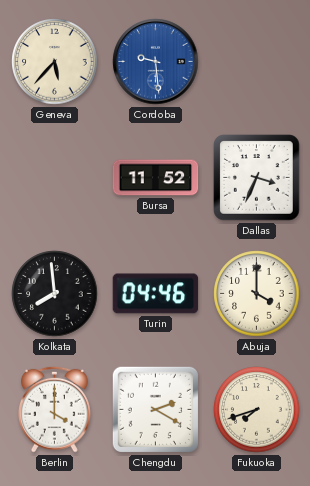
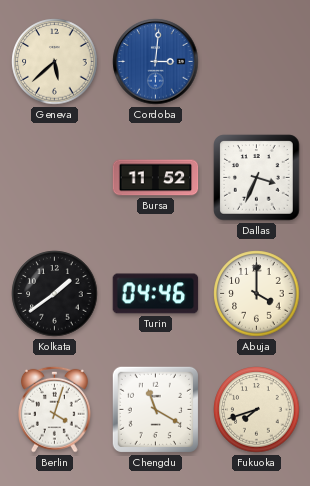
Geneva: 5:37 -> 5:38 (55, 62)
Cordoba: 9:29 -> 3:01 (156, 62)
Kolkata: 7:59 -> 1:39 (55, 294)
Berlin: 4:00 -> 4:03 (55, 409)
Chengdu: 2:20 -> 11:20 (155, 409)
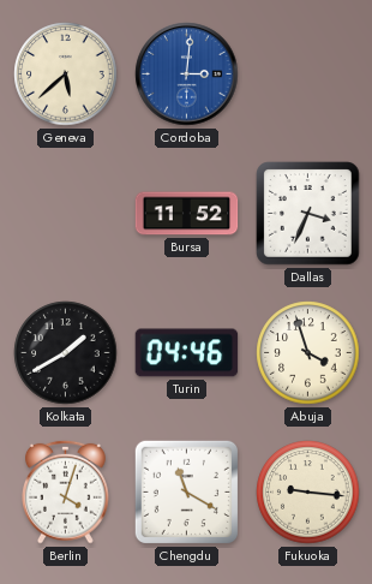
Kolkata: 1:39 -> 1:40 (66, 353)
Abuja: 4:00 -> 3:57 (308, 353)
Fukuoka: 7:42 -> 9:16 (308, 493)
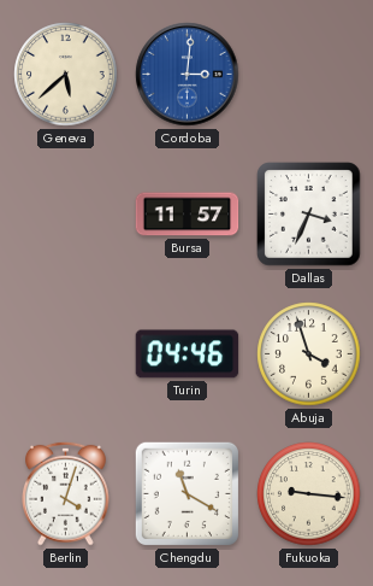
Bursa: 11:52 -> 11:57 (188, 215)
Kolkata: 1:40 -> none (66, 353)
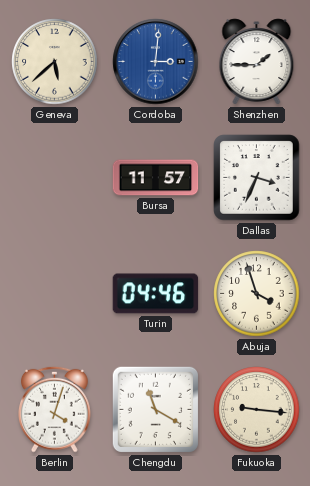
Shenzhen: none -> 1:45 (257, 62)
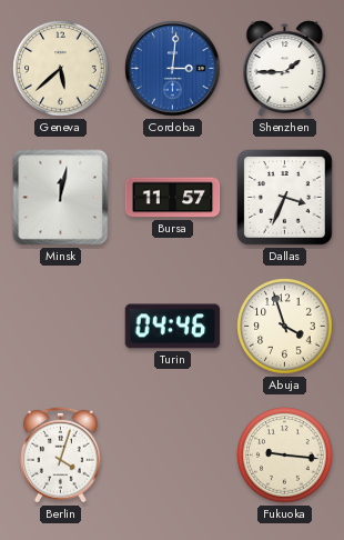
Minsk: none -> 12:02 (61, 198)
Chengdu: 11:20 -> none (155, 409)
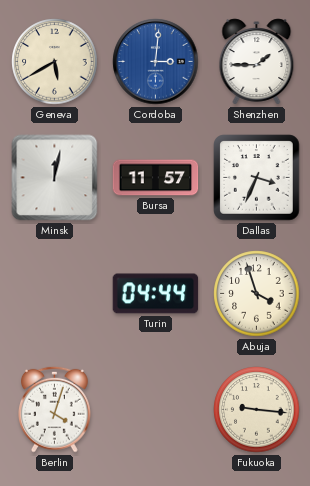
Geneva: 5:38 -> 5:40 (55, 62)
Turin: 04:46 -> 04:44 (156, 294)
